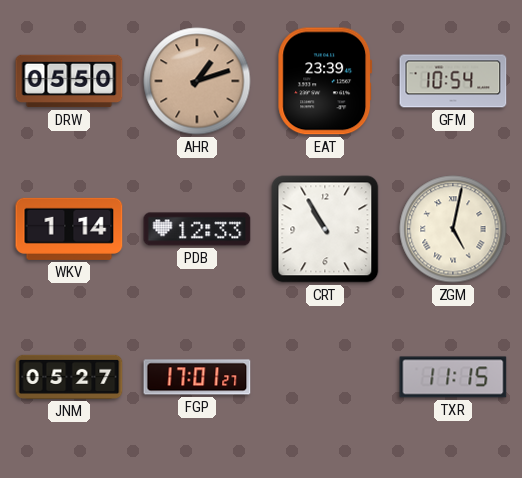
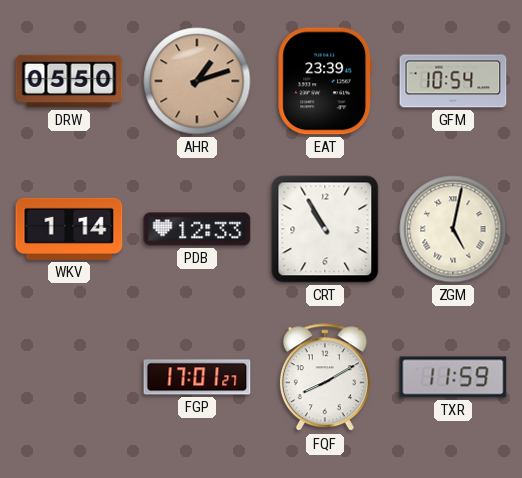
JNM: 05:27 -> none (69, 377)
FQF: none -> 8:10 (325, 378)
TXR: 11:15 -> 11:59 (453, 377)
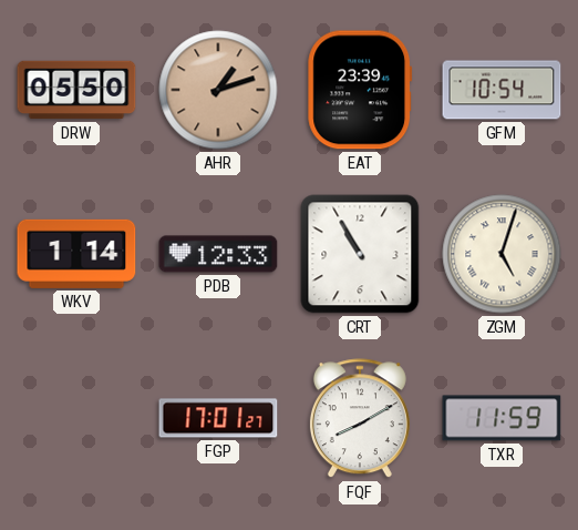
ZGM: 5:02 -> 5:03 (502, 254)
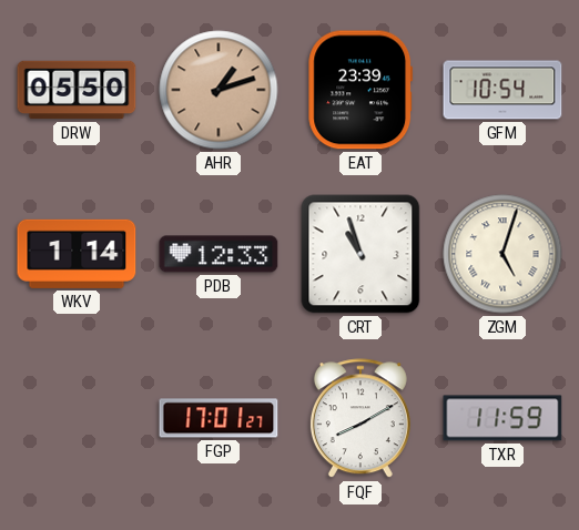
CRT: 10:55 -> 10:57 (360, 254)
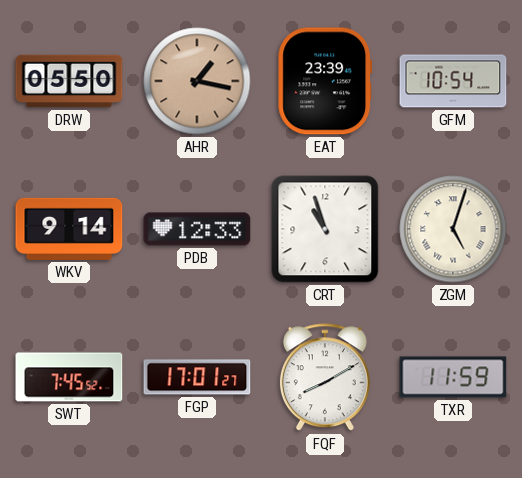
AHR: 1:12 -> 1:17 (197, 81)
WKV: 1:14 -> 9:14 (69, 229)
SWT: none -> 7:45 (69, 377)
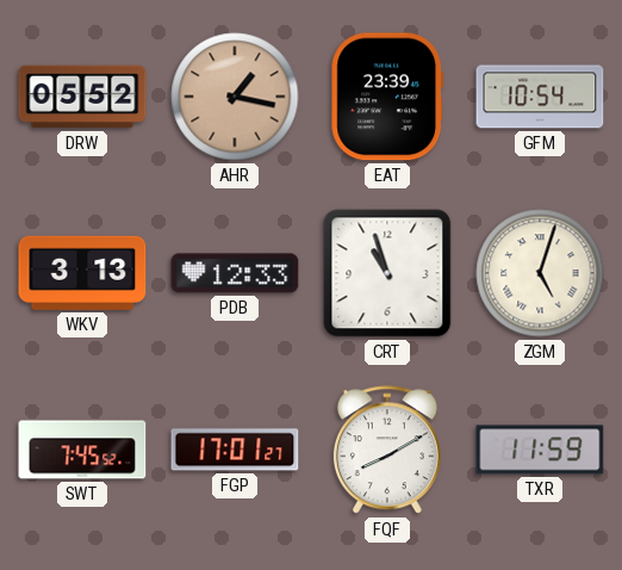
DRW: 05:50 -> 05:52 (82, 97)
WKV: 9:14 -> 3:13 (82, 273)
